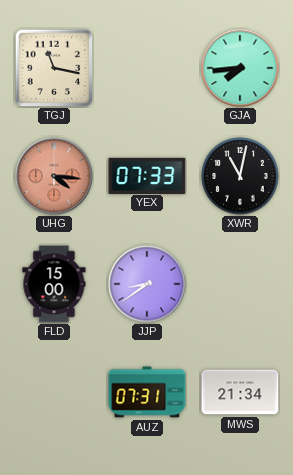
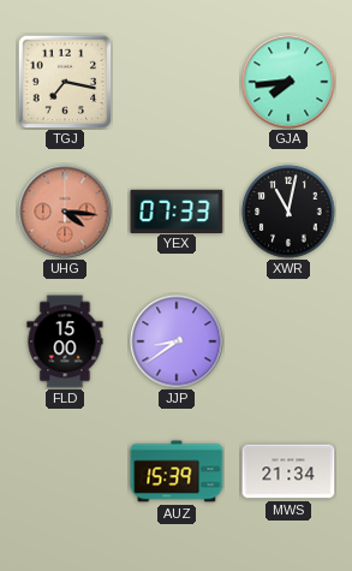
TGJ: 11:17 -> 7:17 (65, 82)
AUZ: 07:31 -> 15:39 (177, 471)
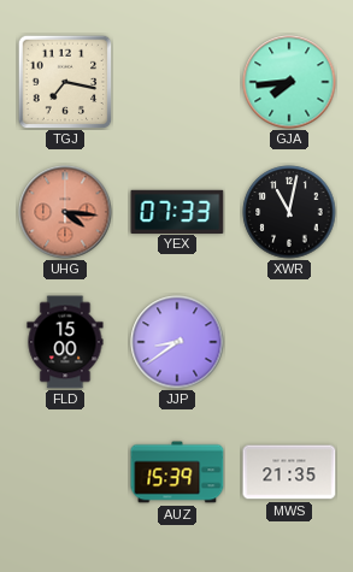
MWS: 21:34 -> 21:35 (289, 472)
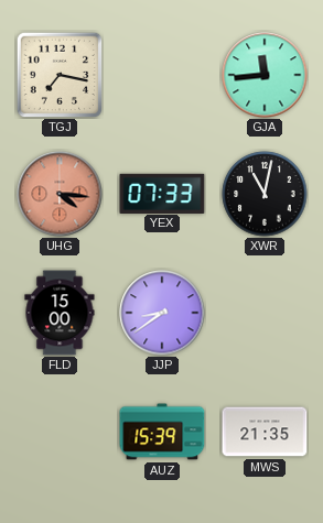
GJA: 7:44 -> 11:44 (265, 75)
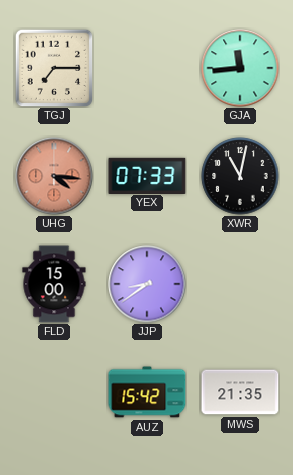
TGJ: 7:17 -> 7:15 (54, 68)
AUZ: 15:39 -> 15:42 (147, 392)
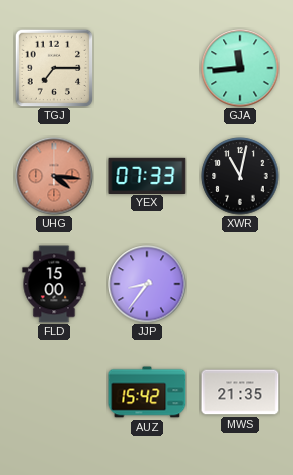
JJP: 8:39 -> 8:36 (147, 284)
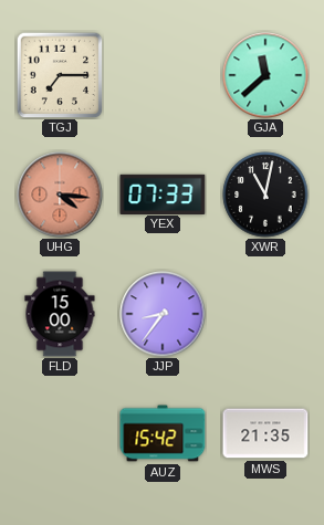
GJA: 11:44 -> 11:38 (265, 75)
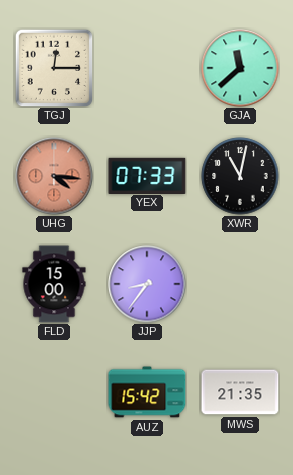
TGJ: 7:15 -> 12:15 (54, 68)
